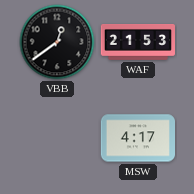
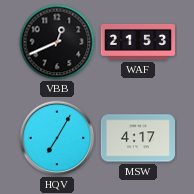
VBB: 12:39 -> 12:41 (57, 42)
HQV: none -> 7:05 (57, 138)
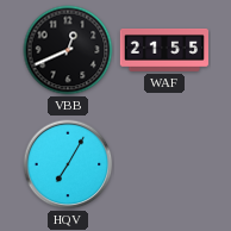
WAF: 21:53 -> 21:55 (163, 51)
MSW: 4:17 -> none (137, 138)
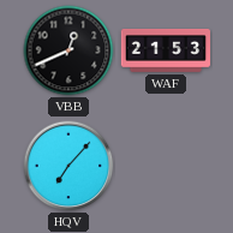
WAF: 21:55 -> 21:53 (165, 52)
HQV: 7:05 -> 7:07 (68, 166)
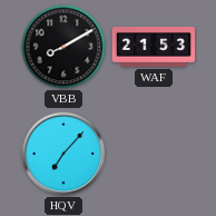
VBB: 12:41 -> 8:10 (63, 47)
